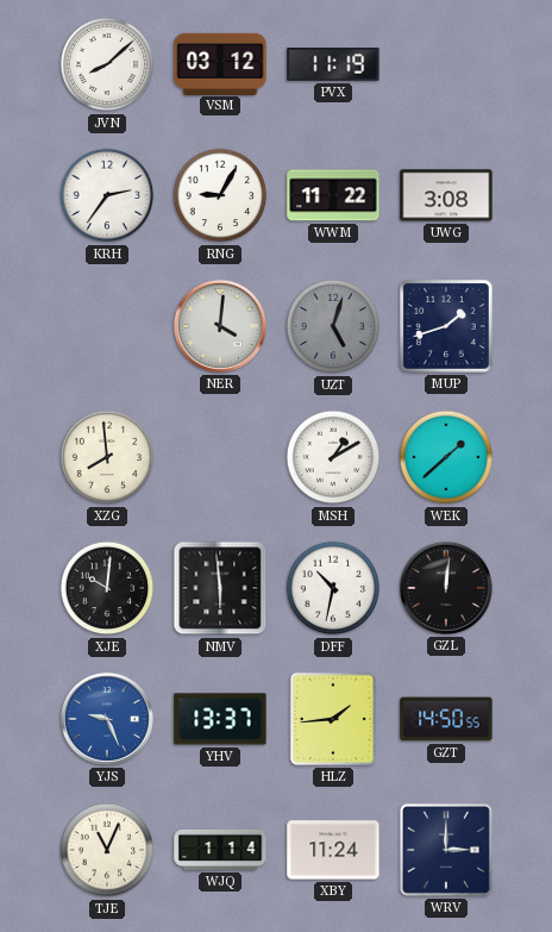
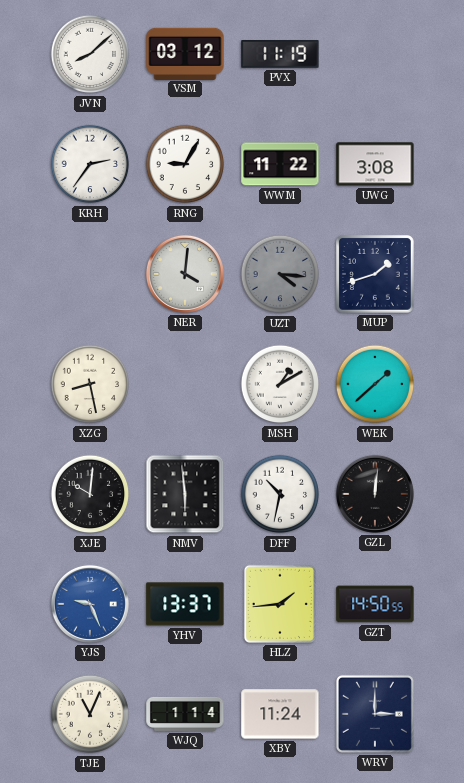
UZT: 5:03 -> 4:16 (280, 274)
XZG: 7:59 -> 8:28 (90, 384)
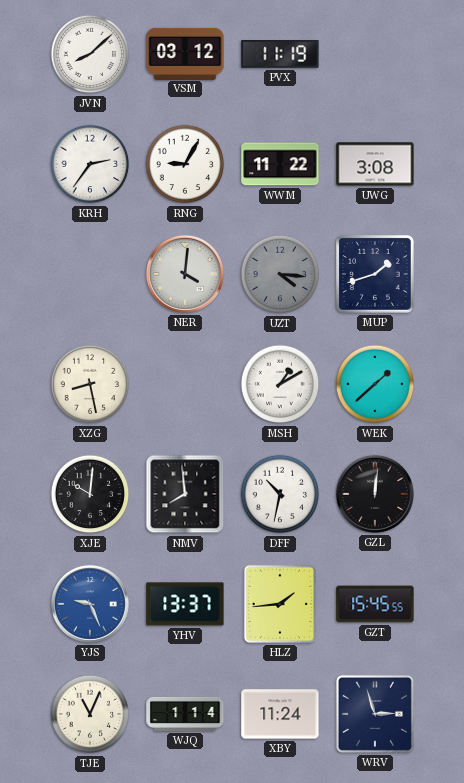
NMV: 5:59 -> 7:59 (185, 494)
GZT: 14:50 -> 15:45 (375, 604)
WRV: 3:00 -> 2:57 (375, 714)
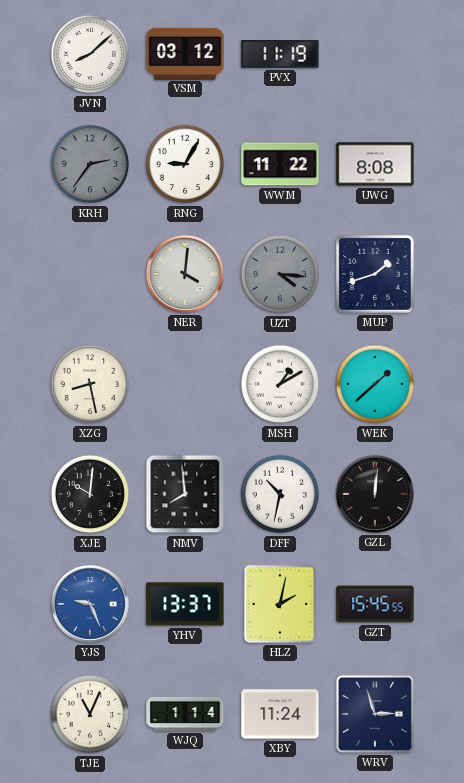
KRH dial: white -> grey (90, 164)
UWG: 3:08 -> 8:08 (375, 164)
HLZ: 1:44 -> 2:02 (280, 604)
